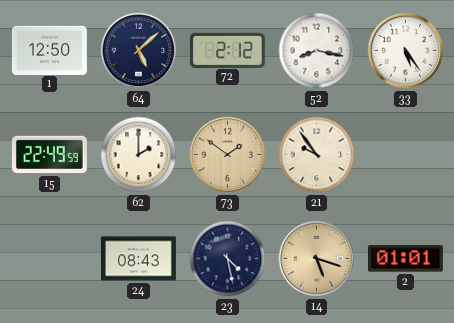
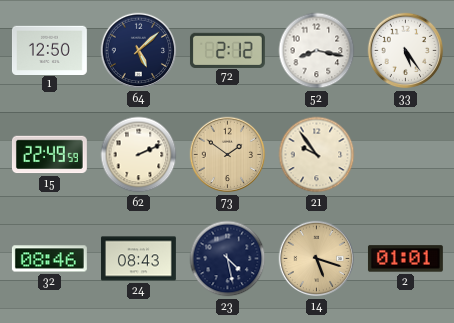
62: 2:00 -> 2:11 (139, 155)
32: none -> 08:46 (49, 259)
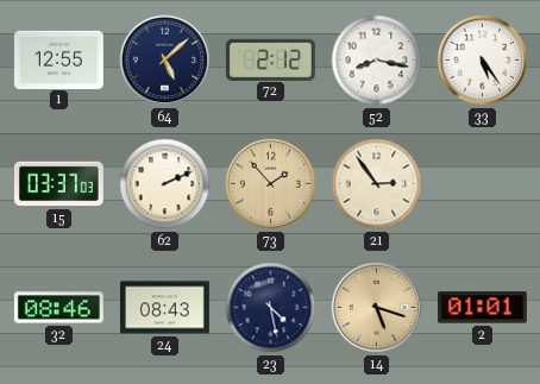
1: 12:50 -> 12:55 (58, 59)
15: 22:49 -> 03:37 (58, 184)
73: 1:51 -> 1:53 (271, 184)
21: 9:54 -> 2:54 (377, 184)
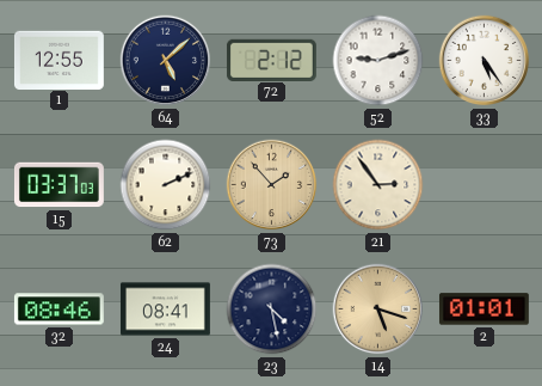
52: 8:17 -> 9:12 (378, 61)
24: 08:43 -> 08:41 (165, 310)
